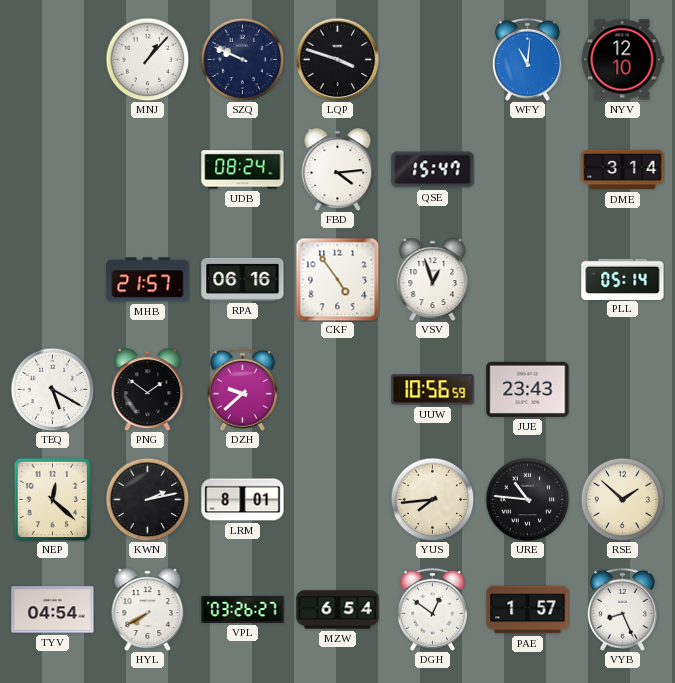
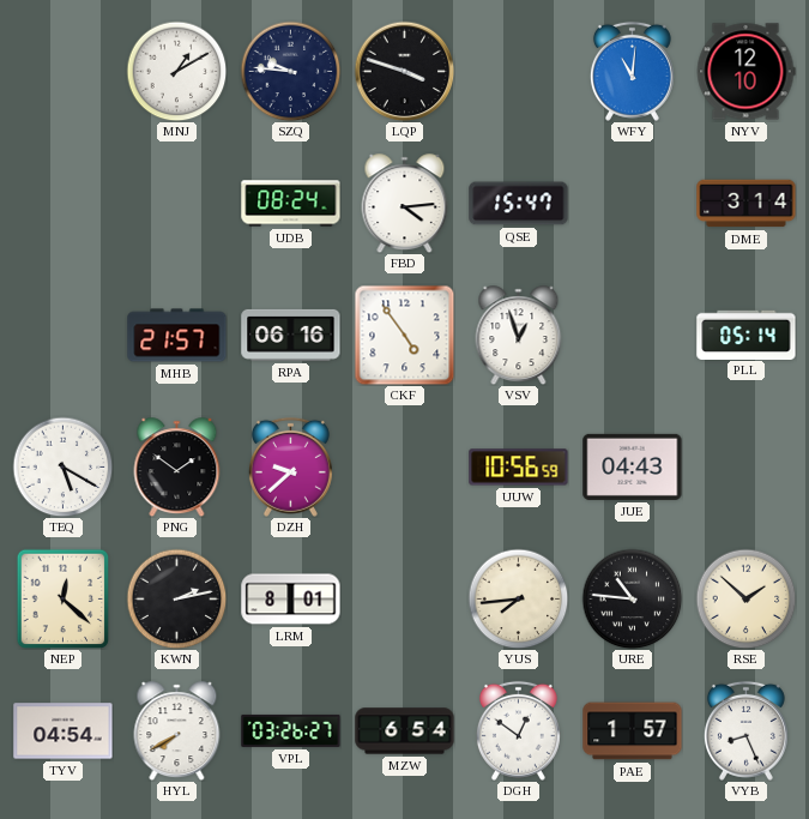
MNJ: 1:07 -> 1:10 (176, 71)
SZQ: 9:49 -> 9:46 (290, 71)
JUE: 23:43 -> 04:43 (633, 466)
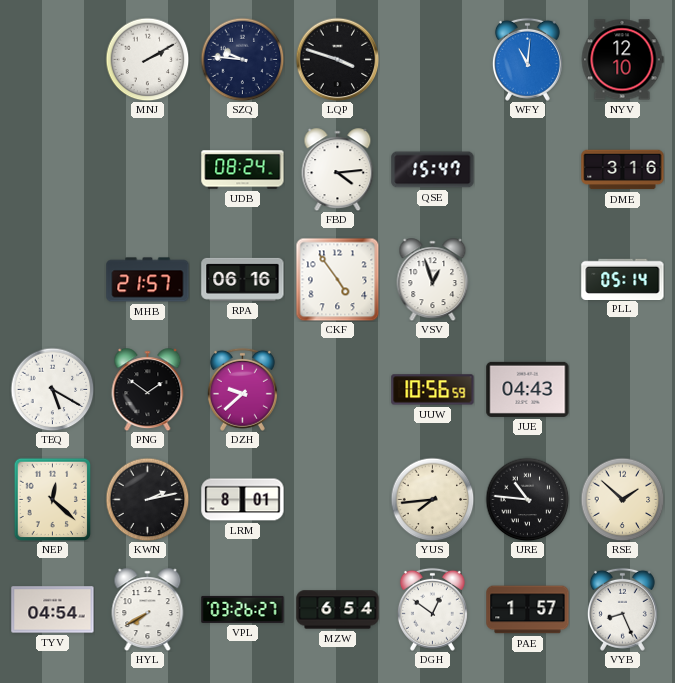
MNJ: 1:10 -> 2:10 (147, 59)
DME: 3:14 -> 3:16 (623, 170)
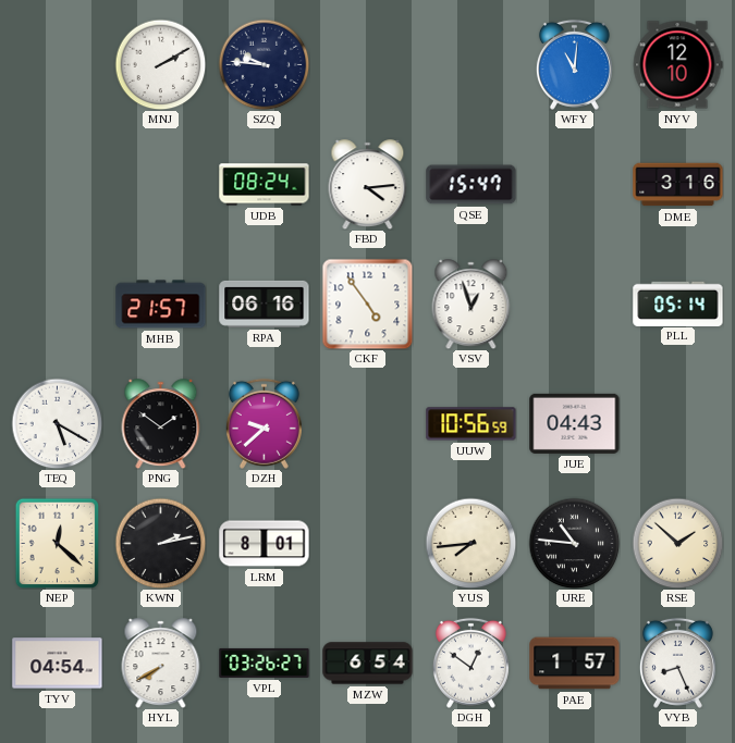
LQP: 3:48 -> none (337, 59)
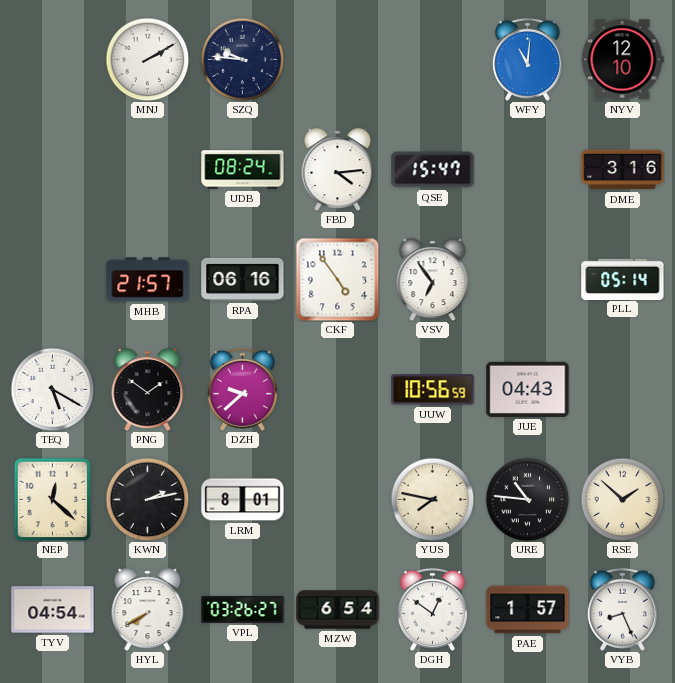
VSV: 12:57 -> 6:54 (433, 280)
YUS: 7:44 -> 7:47 (432, 499)
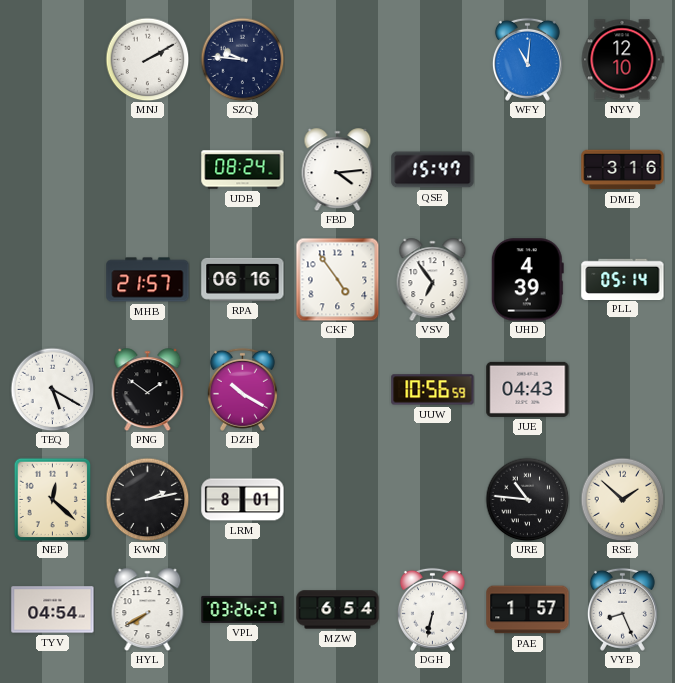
UHD: none -> 4:39 (527, 280)
DZH: 9:38 -> 10:20 (242, 389)
YUS: 7:47 -> none (432, 499)
DGH: 12:51 -> 6:32 (432, 609)
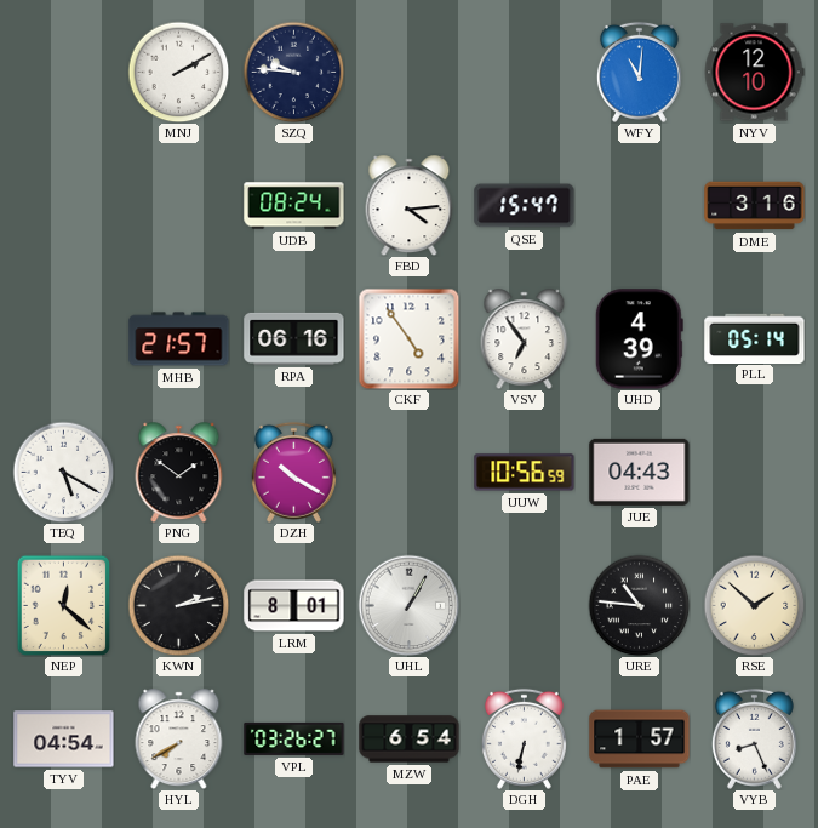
UHL: none -> 1:05 (408, 605)
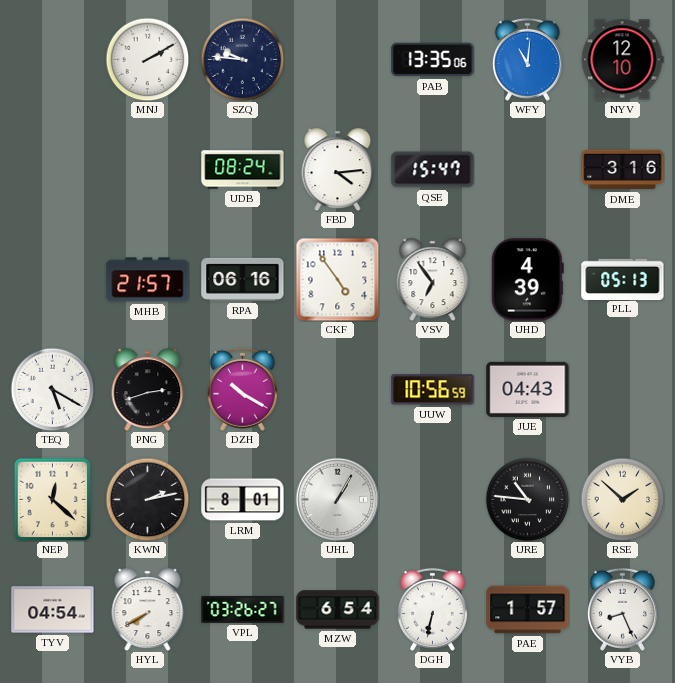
PAB: none -> 13:35 (433, 60)
PLL: 05:14 -> 05:13 (623, 279)
PNG: 1:51 -> 2:42 (148, 390)
